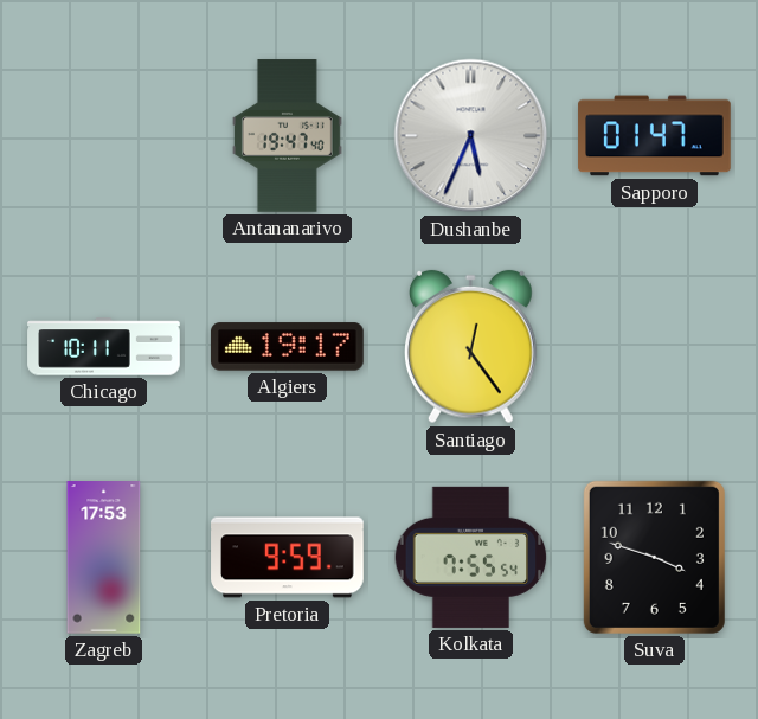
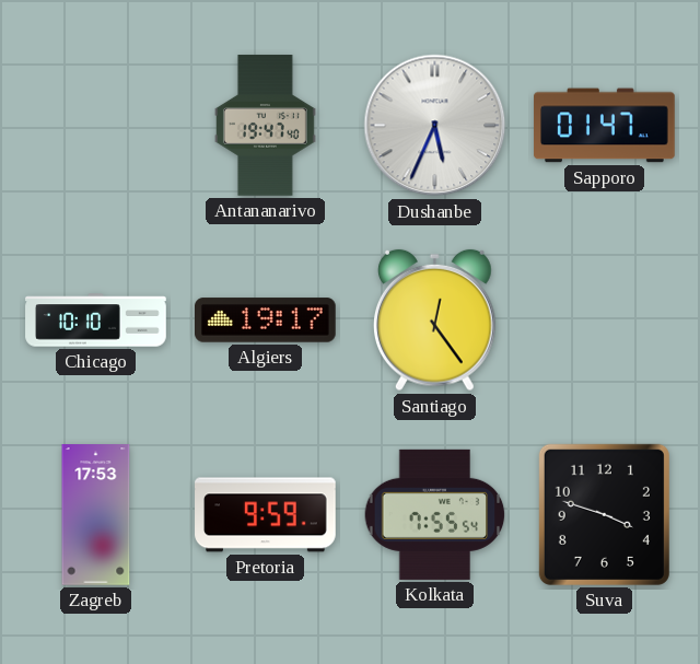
Chicago: 10:11 -> 10:10 (96, 321)
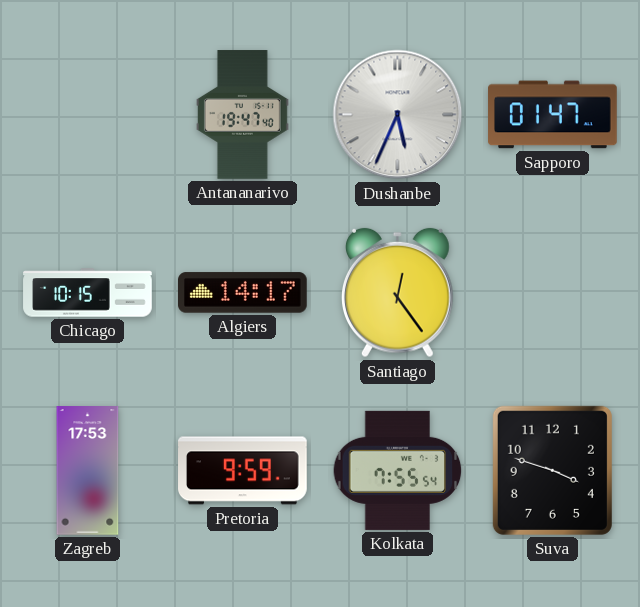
Chicago: 10:10 -> 10:15 (88, 293)
Algiers: 19:17 -> 14:17 (243, 293)
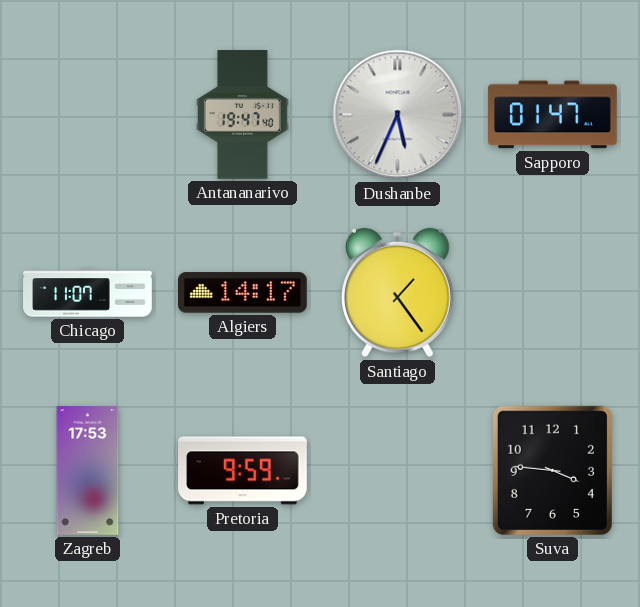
Chicago: 10:15 -> 11:07 (88, 293)
Santiago: 12:24 -> 1:24 (398, 293)
Kolkata: 7:55 -> none (398, 470)
Suva: 3:48 -> 3:46 (552, 470)
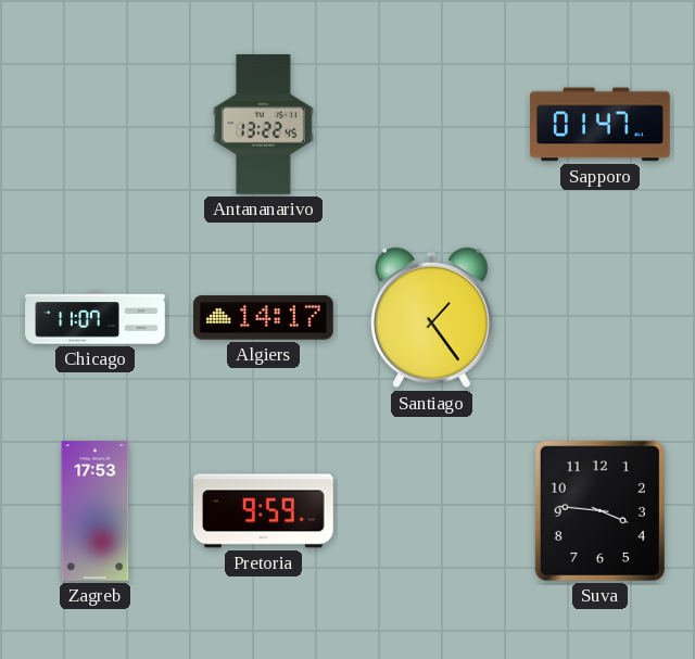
Antananarivo: 19:47 -> 13:22 (263, 125)
Dushanbe: 5:34 -> none (398, 115)
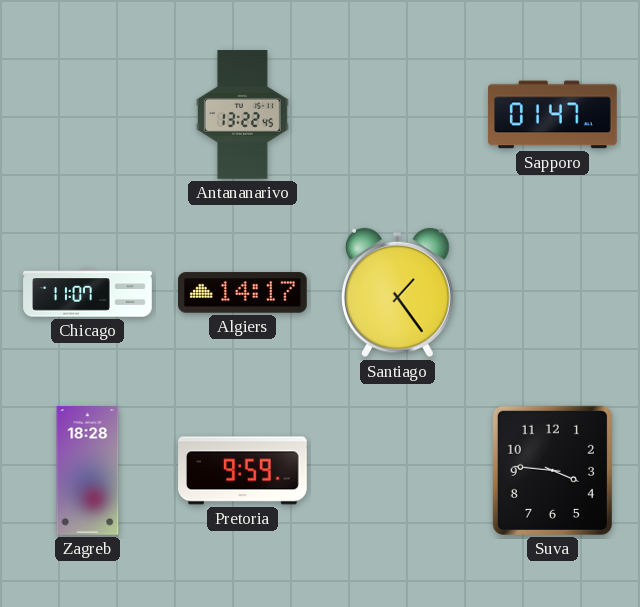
Zagreb: 17:53 -> 18:28 (88, 471)
